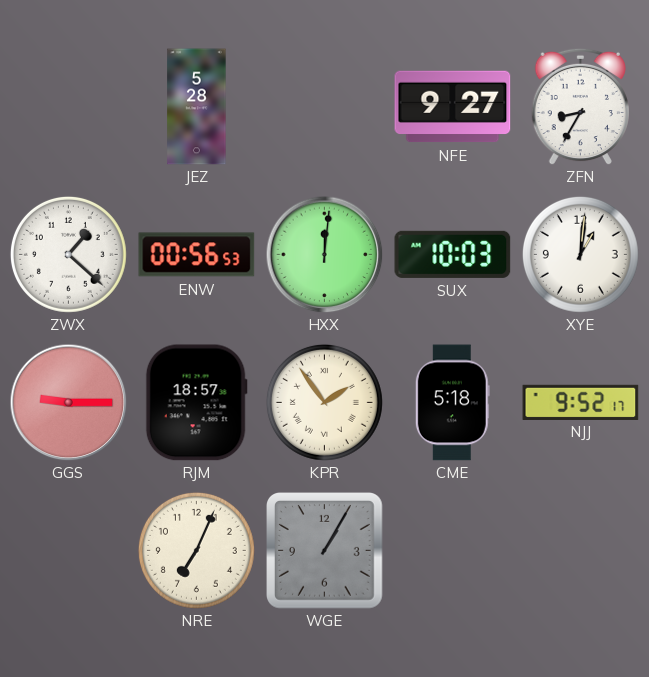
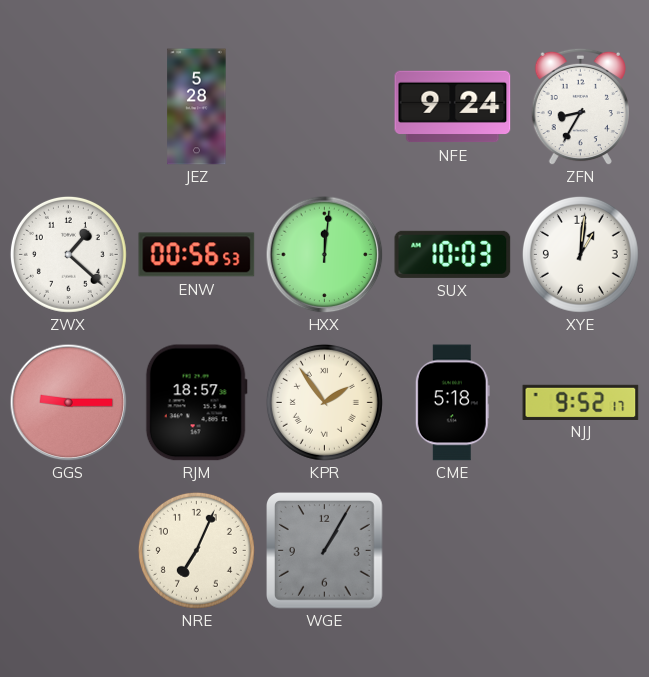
NFE: 9:27 -> 9:24 (453, 107)
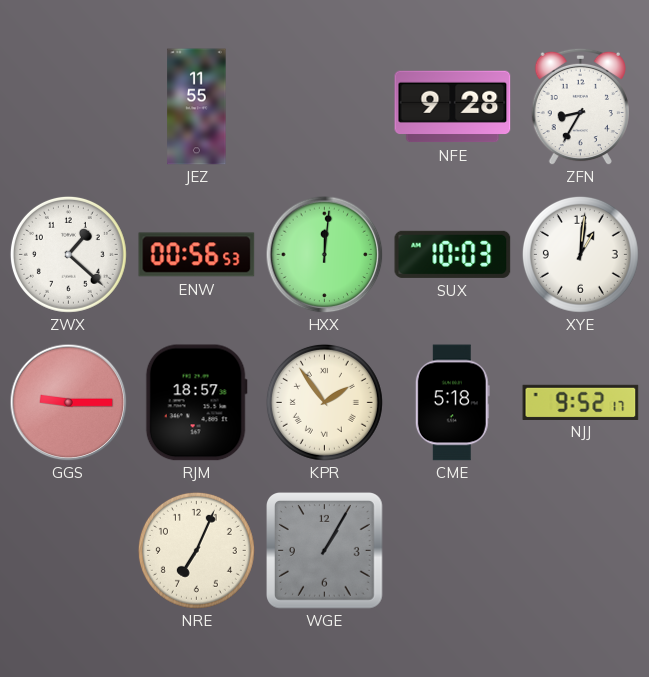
JEZ: 5:28 -> 11:55 (197, 107)
NFE: 9:24 -> 9:28 (453, 107)
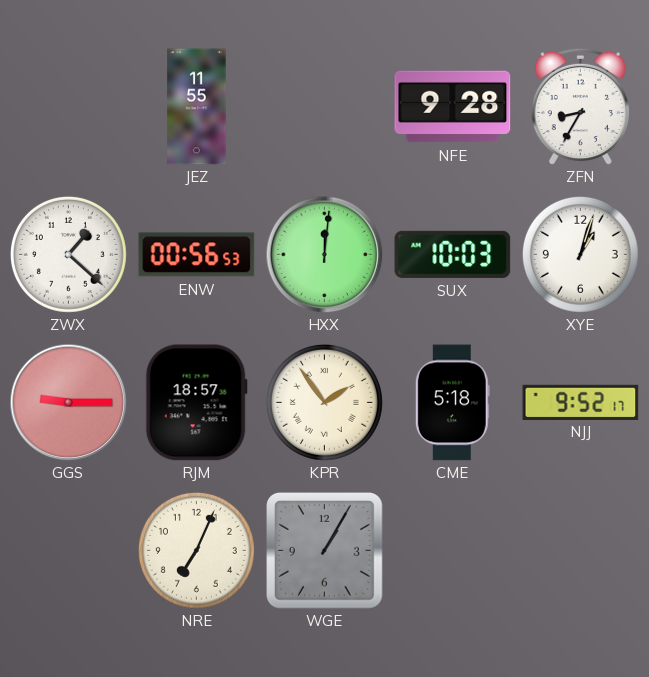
XYE: 1:01 -> 1:03 (580, 254)
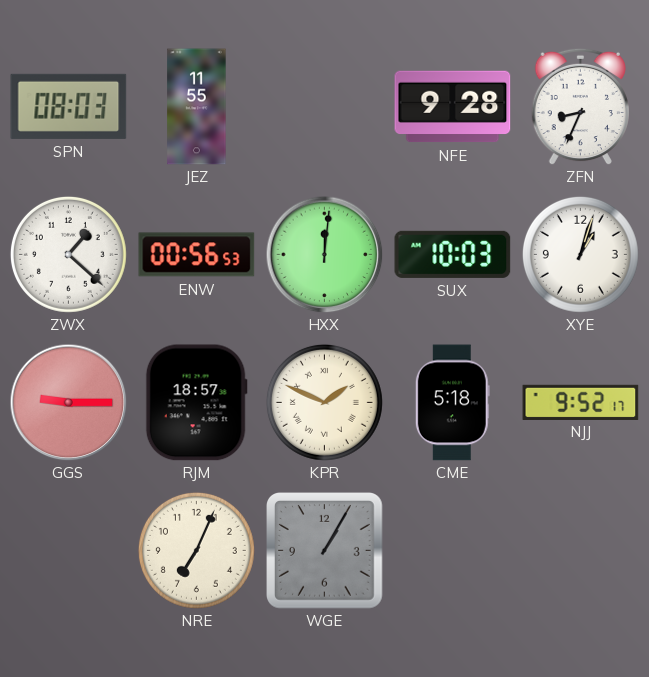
SPN: none -> 08:03 (69, 106)
ZFN: 8:35 -> 8:34 (580, 106)
KPR: 1:54 -> 1:49 (324, 402)
